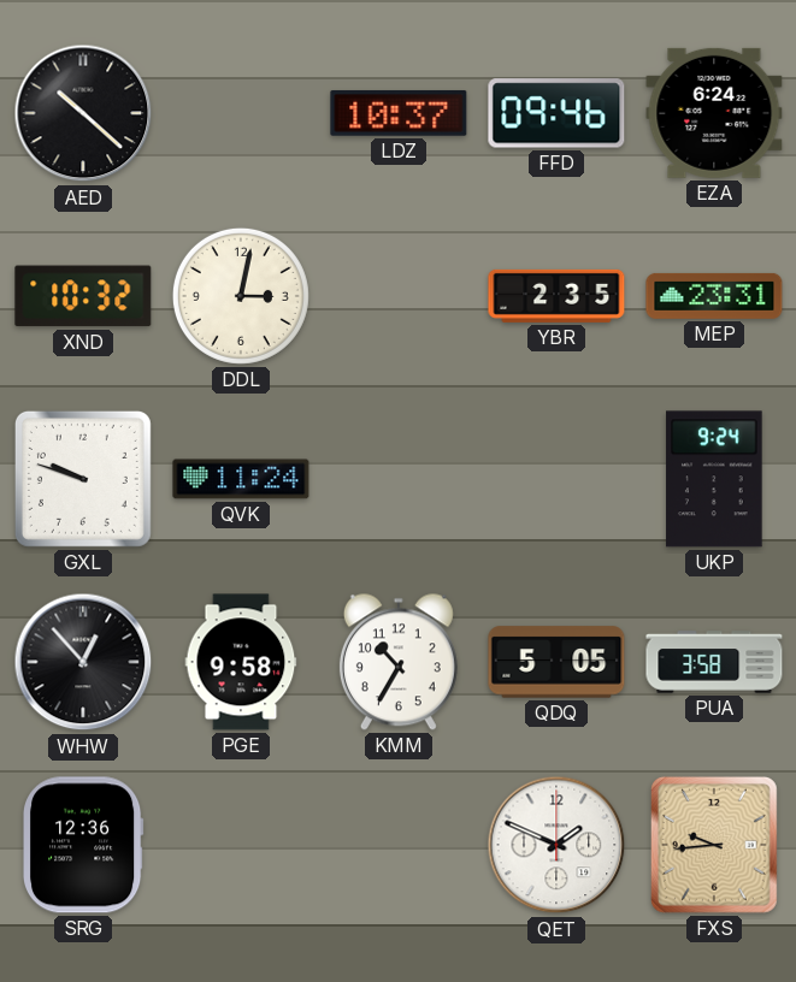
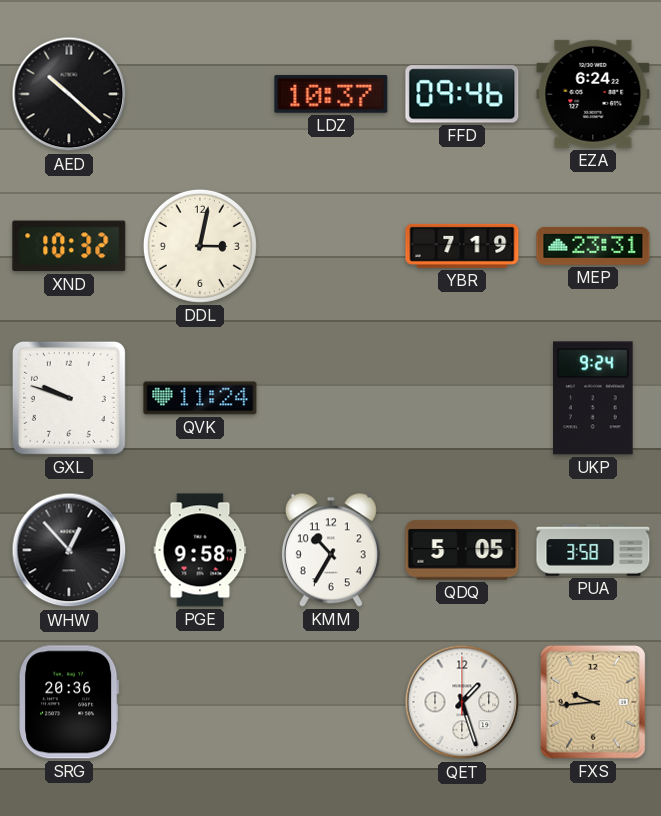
YBR: 2:35 -> 7:19 (462, 246)
SRG: 12:36 -> 20:36 (69, 702)
QET: 1:49 -> 1:27 (462, 702)
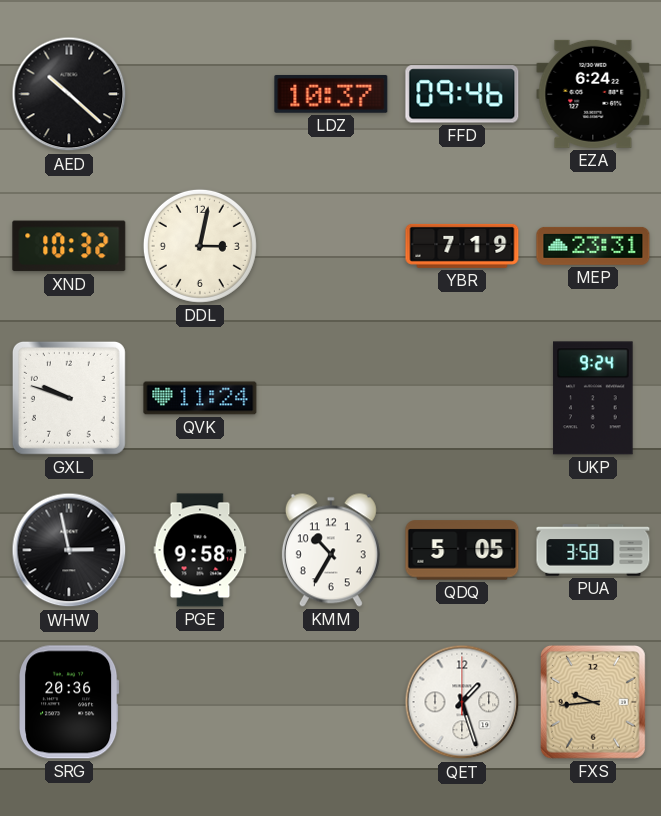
WHW: 12:53 -> 2:58 (69, 550)
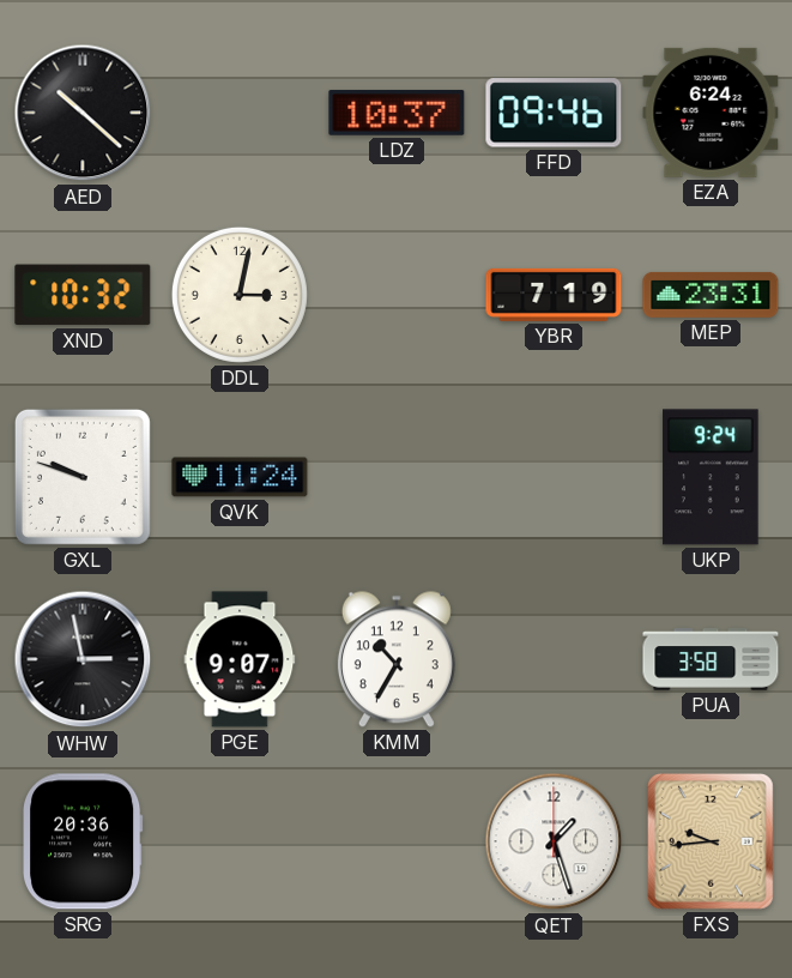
PGE: 9:58 -> 9:07 (240, 659)
QDQ: 5:05 -> none (462, 550)
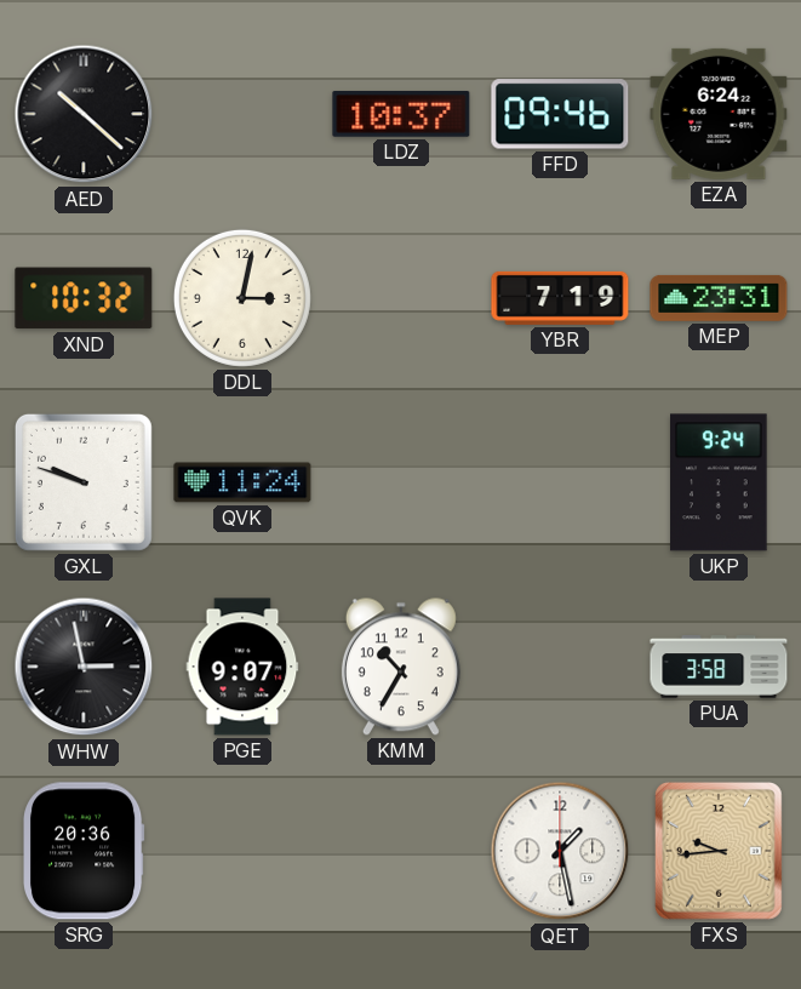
QET: 1:27 -> 1:28 (560, 851)
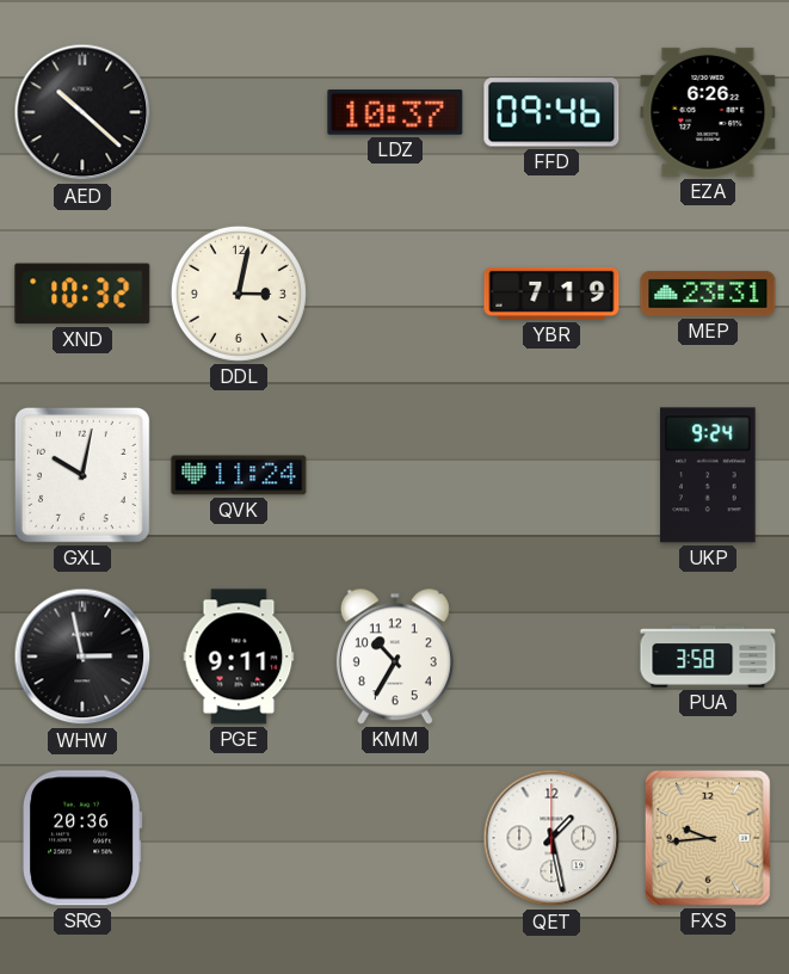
EZA: 6:24 -> 6:26 (708, 112)
GXL: 9:48 -> 10:02 (82, 475)
PGE: 9:07 -> 9:11 (239, 656)
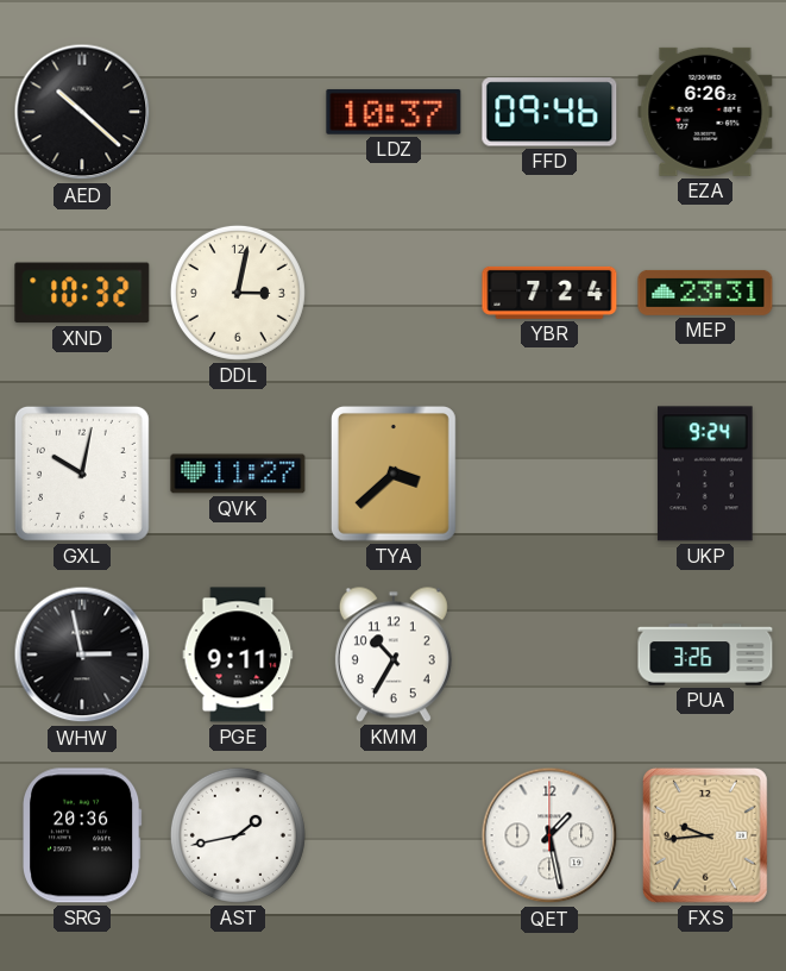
YBR: 7:19 -> 7:24 (549, 293)
QVK: 11:24 -> 11:27 (238, 474)
TYA: none -> 3:38 (394, 474)
PUA: 3:58 -> 3:26 (705, 654)
AST: none -> 1:43 (238, 835)
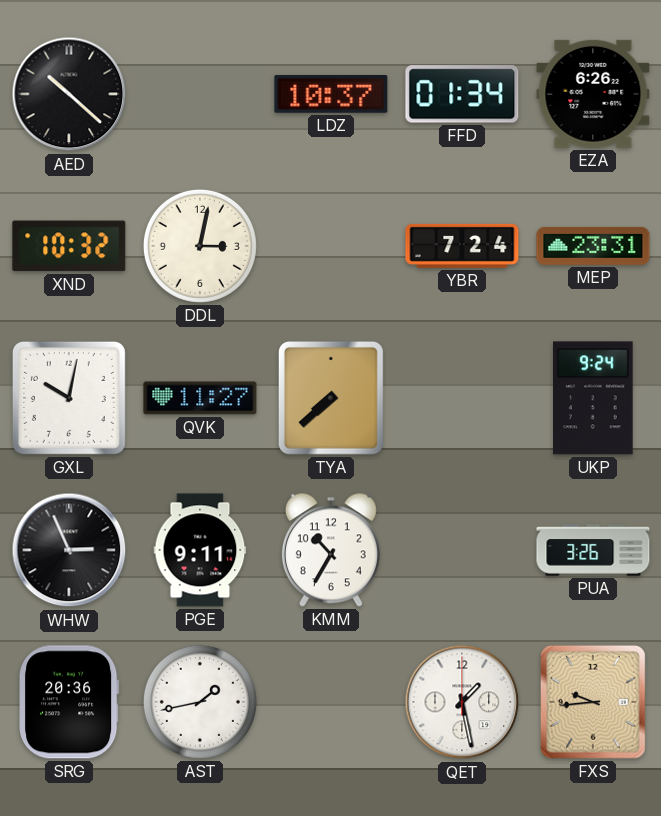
FFD: 09:46 -> 01:34 (462, 94)
TYA: 3:38 -> 7:38 (331, 398)
WHW: 2:58 -> 2:56 (69, 550)
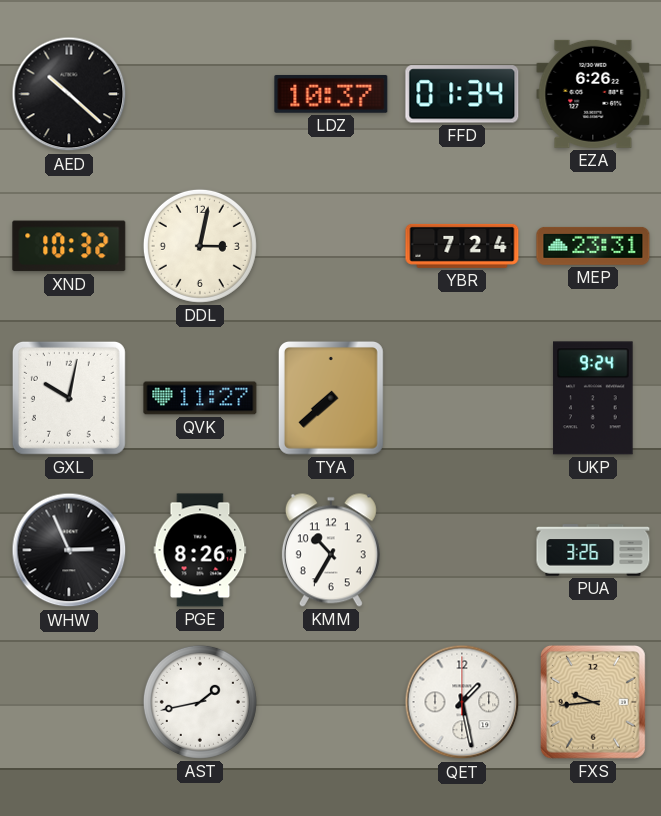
PGE: 9:11 -> 8:26 (200, 550)
SRG: 20:36 -> none (69, 702)
